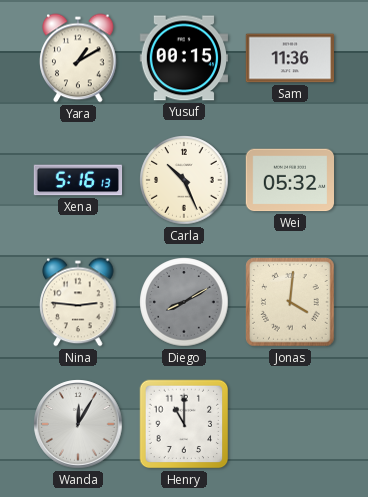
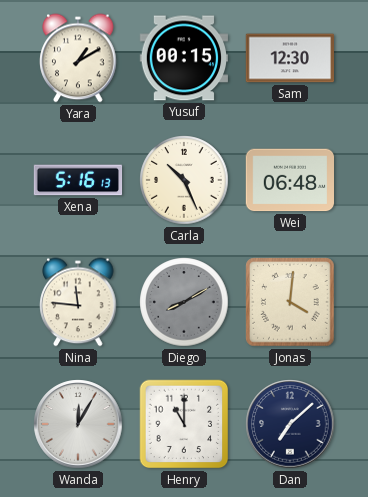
Sam: 11:36 -> 12:30 (290, 58)
Wei: 05:32 -> 06:48 (290, 180)
Nina: 2:46 -> 11:46 (78, 302)
Dan: none -> 7:08 (290, 424)
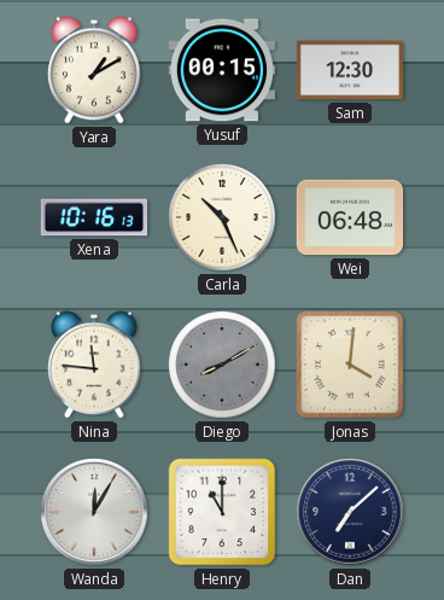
Xena: 5:16 -> 10:16 (94, 217)
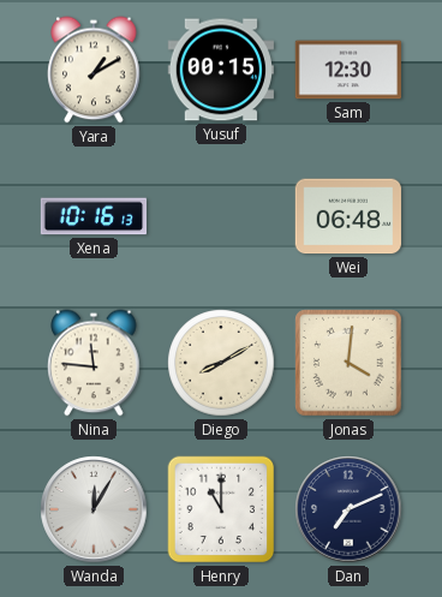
Carla: 10:26 -> none (222, 217)
Diego dial: grey -> cream (221, 363)
Dan: 7:08 -> 7:11 (348, 509)
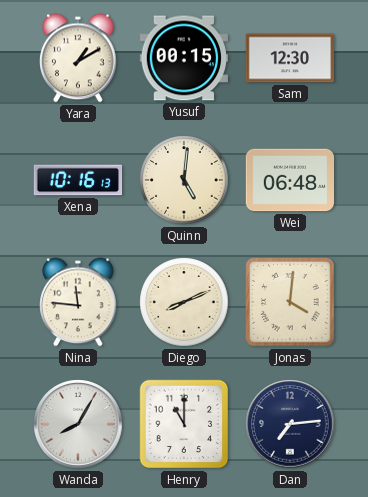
Quinn: none -> 5:01 (184, 180)
Diego: 8:10 -> 8:11 (184, 302)
Wanda: 12:05 -> 8:05 (78, 424)
Dan: 7:11 -> 7:14 (290, 424)
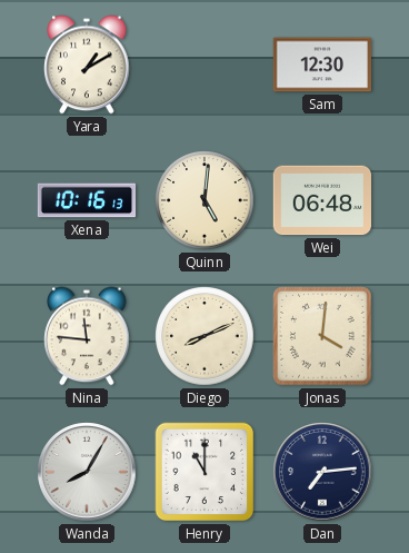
Yusuf: 00:15 -> none (183, 58)
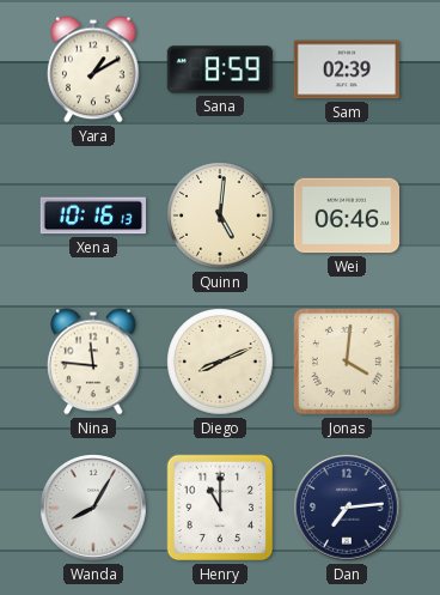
Sana: none -> 8:59 (219, 69)
Sam: 12:30 -> 02:39 (347, 69)
Wei: 06:48 -> 06:46 (347, 215)
